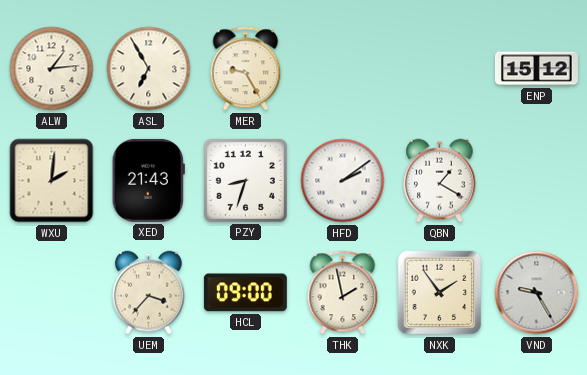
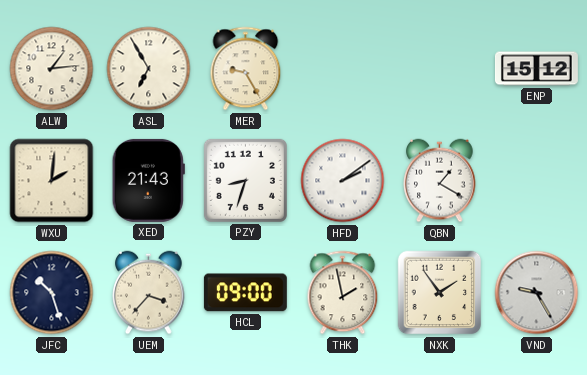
JFC: none -> 10:27 (52, 293)
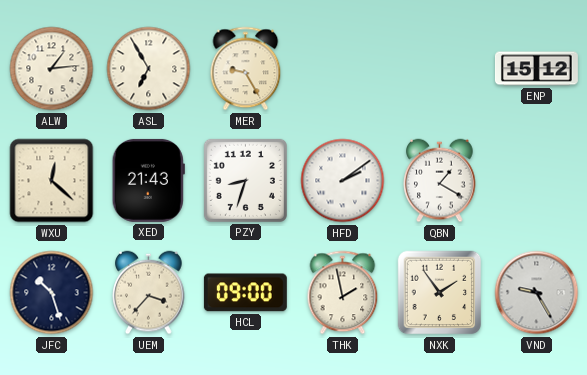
WXU: 2:01 -> 12:22 (52, 181)
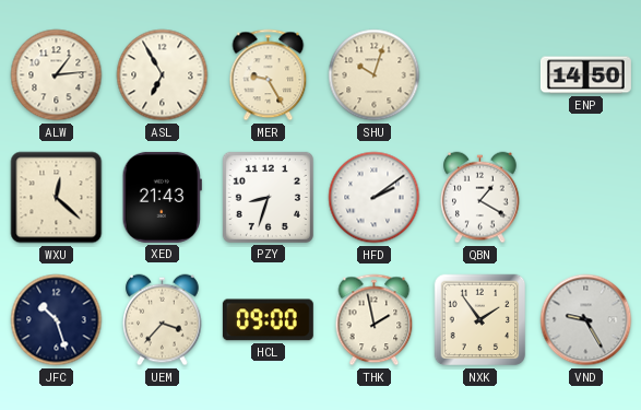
SHU: none -> 10:03 (375, 75)
ENP: 15:12 -> 14:50 (585, 75)
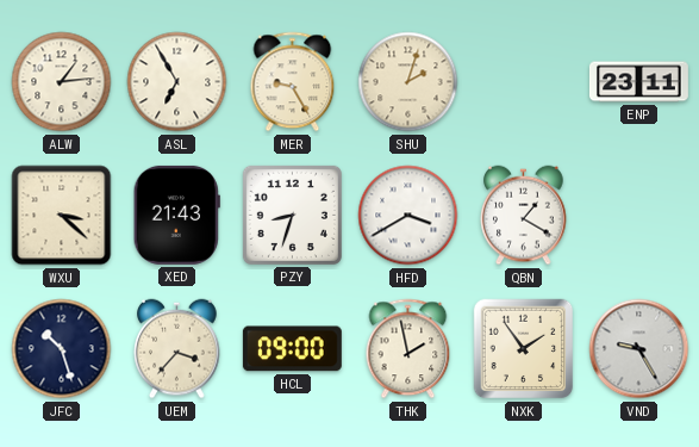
SHU: 10:03 -> 2:03 (408, 82)
ENP: 14:50 -> 23:11 (638, 82)
WXU: 12:22 -> 3:22 (62, 216)
HFD: 2:09 -> 3:40 (408, 216)
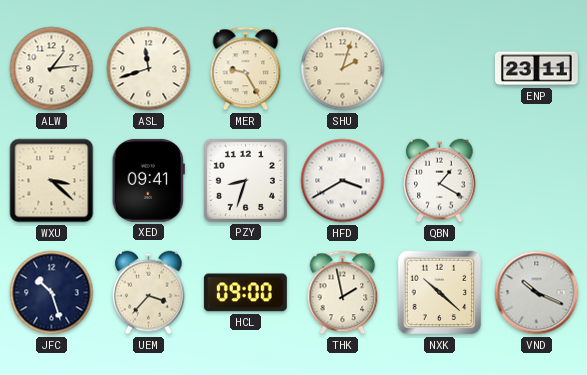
ASL: 6:55 -> 11:42 (149, 69)
XED: 21:43 -> 09:41 (148, 180)
NXK: 1:54 -> 10:22 (440, 293)
VND: 9:25 -> 10:19 (537, 293)
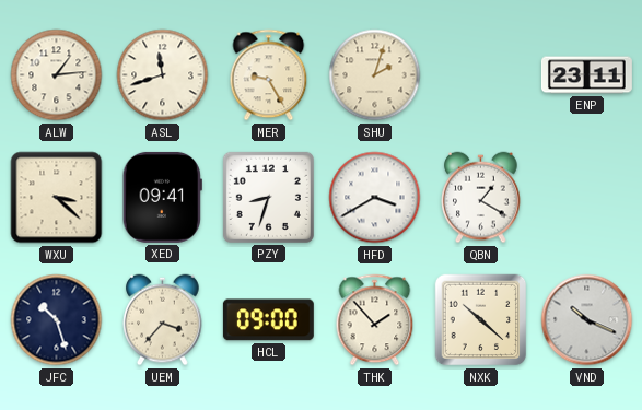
THK: 1:58 -> 1:53 (375, 320)
